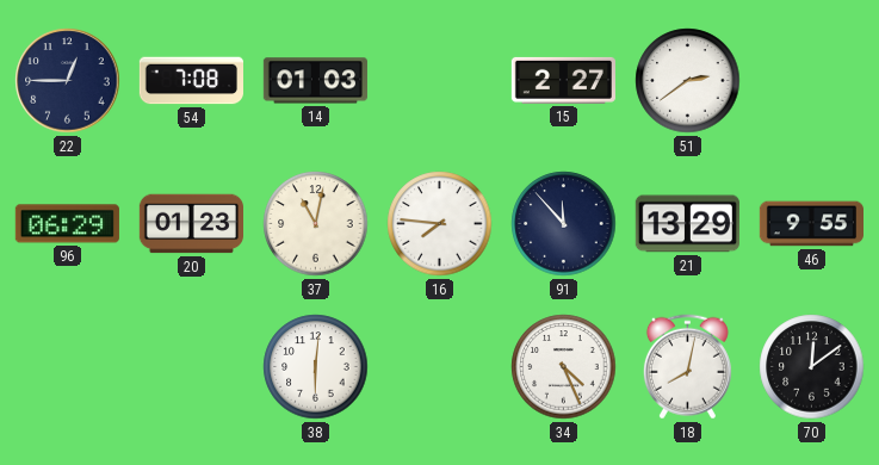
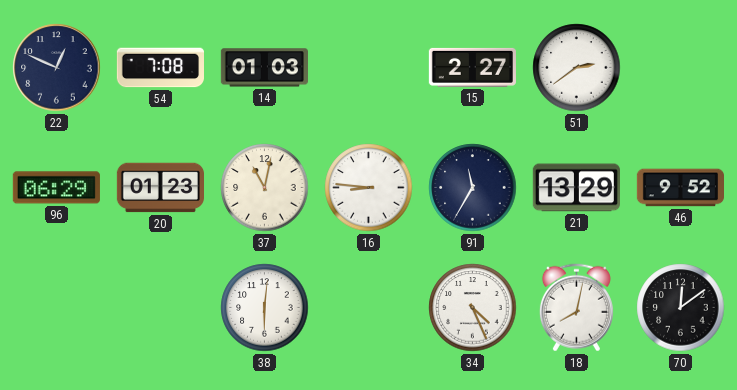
22: 12:45 -> 12:49 (57, 68)
16: 7:46 -> 8:46 (369, 188)
91: 11:53 -> 11:35 (473, 188)
46: 9:55 -> 9:52 (680, 188)
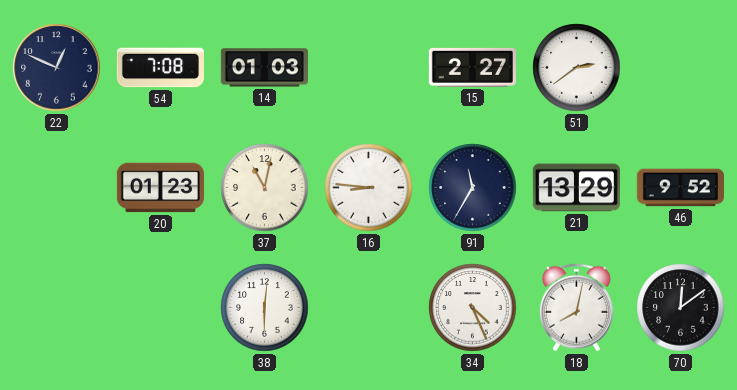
96: 06:29 -> none (56, 188)
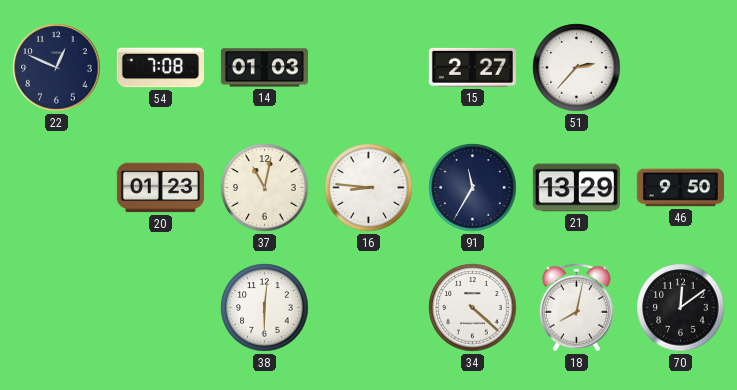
51: 2:39 -> 2:37 (577, 68)
46: 9:52 -> 9:50 (680, 188)
34: 4:26 -> 4:22 (473, 308)
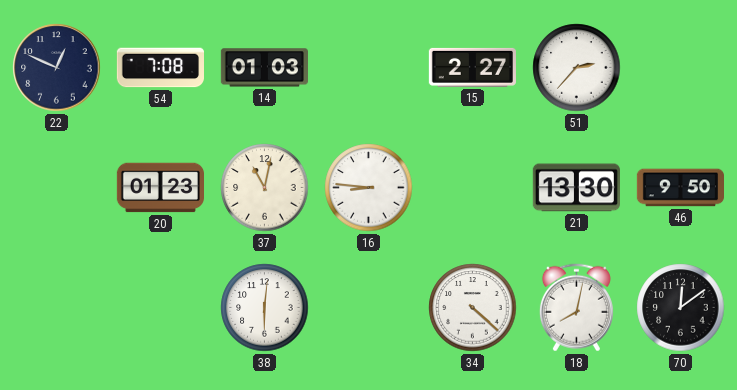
91: 11:35 -> none (473, 188)
21: 13:29 -> 13:30 (576, 188)
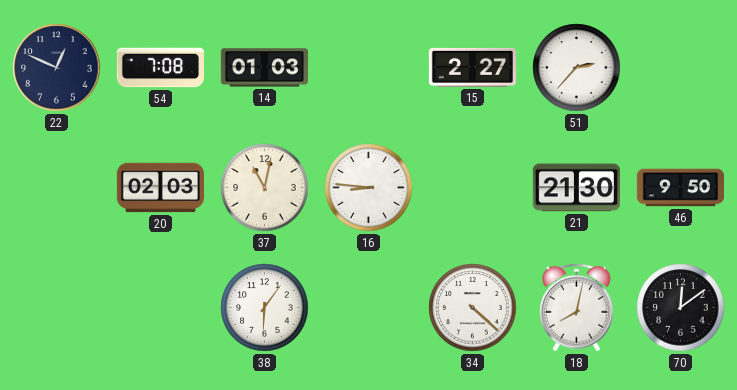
20: 01:23 -> 02:03 (160, 188)
21: 13:30 -> 21:30 (576, 188)
38: 6:01 -> 6:06 (265, 308)
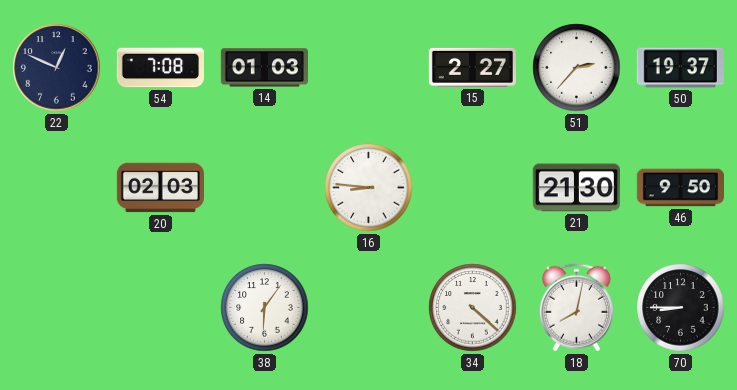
50: none -> 19:37 (680, 68)
37: 11:02 -> none (265, 188)
70: 12:09 -> 8:45 (681, 308)
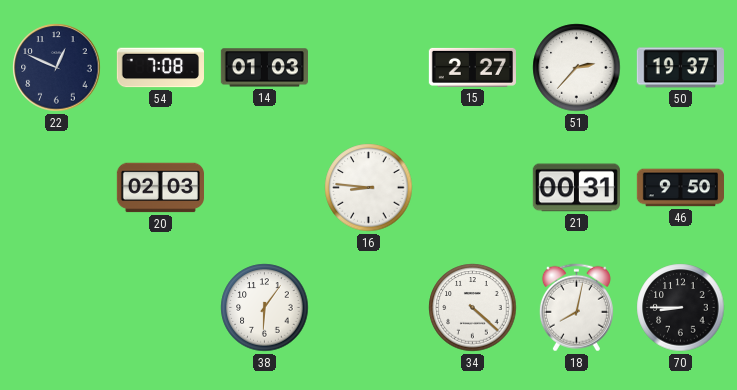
21: 21:30 -> 00:31 (576, 188)
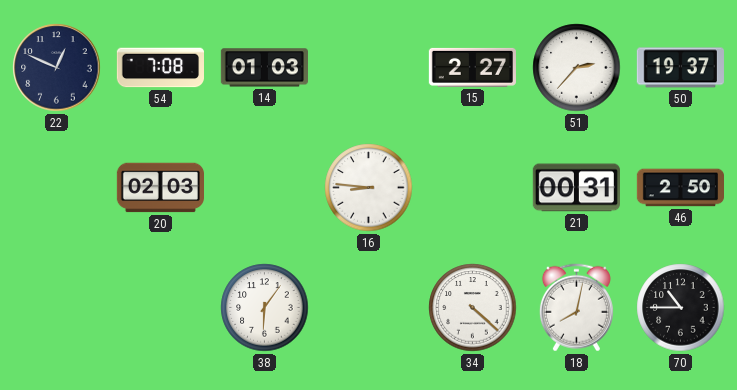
46: 9:50 -> 2:50 (680, 188)
70: 8:45 -> 10:45 (681, 308)
